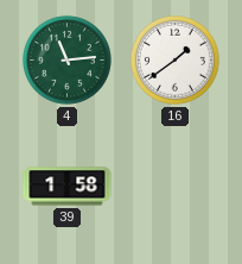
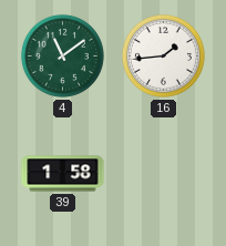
4: 11:14 -> 11:09 (62, 55)
16: 1:39 -> 1:44 (163, 55)
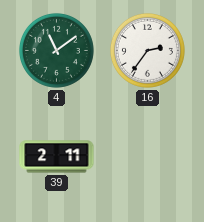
16: 1:44 -> 2:36 (147, 50)
39: 1:58 -> 2:11 (57, 157)
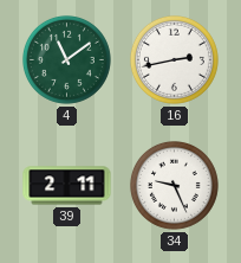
16: 2:36 -> 2:43 (174, 59)
34: none -> 9:26 (174, 185)
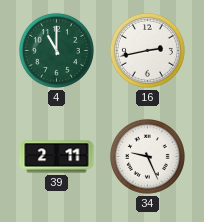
4: 11:09 -> 11:00 (56, 50)
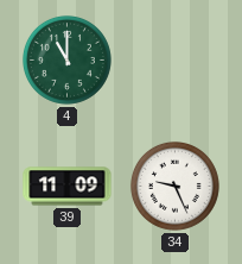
16: 2:43 -> none (147, 50)
39: 2:11 -> 11:09 (68, 187)
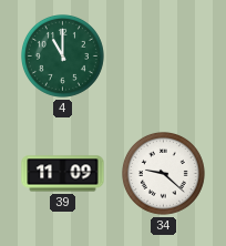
34: 9:26 -> 9:22 (163, 173)
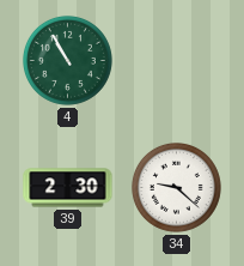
4: 11:00 -> 10:55 (67, 60)
39: 11:09 -> 2:30 (68, 188)
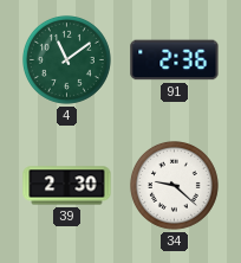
4: 10:55 -> 11:09 (66, 59)
91: none -> 2:36 (175, 60)
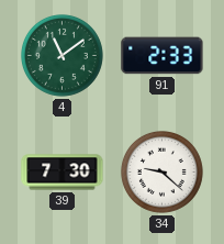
91: 2:36 -> 2:33 (163, 56)
39: 2:30 -> 7:30 (63, 173)
